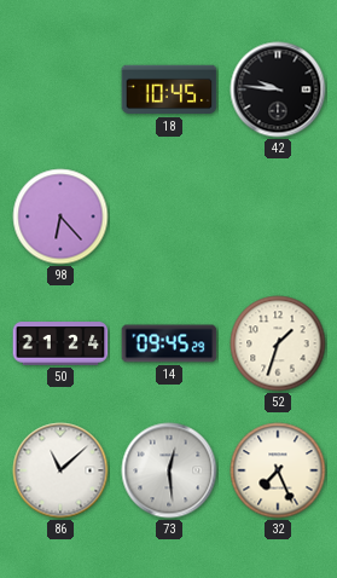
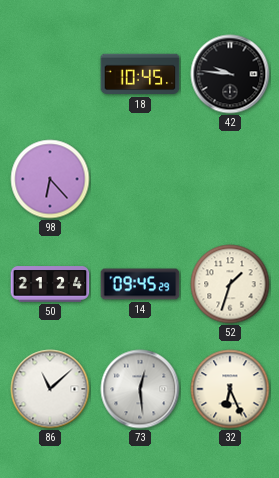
32: 7:26 -> 6:26 (230, 389)
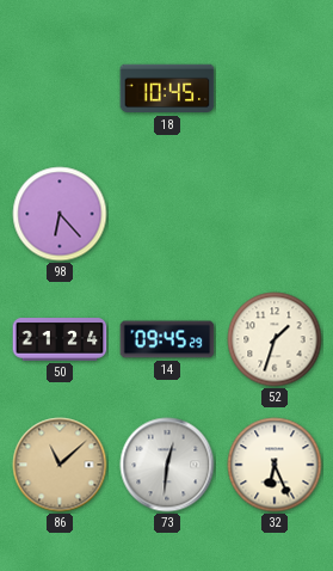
42: 9:46 -> none (230, 74)
86 dial: white -> champagne (60, 465)
73: 12:29 -> 12:31 (167, 465)
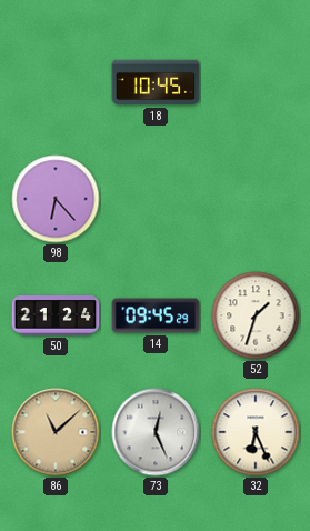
73: 12:31 -> 12:26 (156, 432)
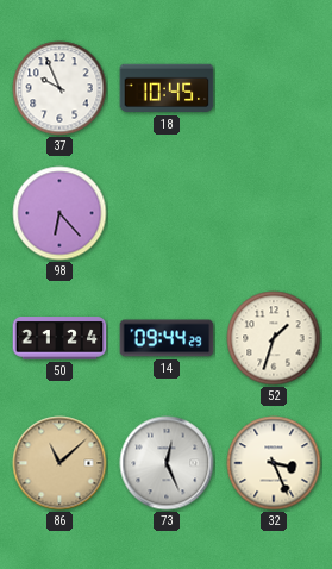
37: none -> 9:56 (59, 88)
14: 09:45 -> 09:44 (167, 338)
32: 6:26 -> 3:26 (274, 463)
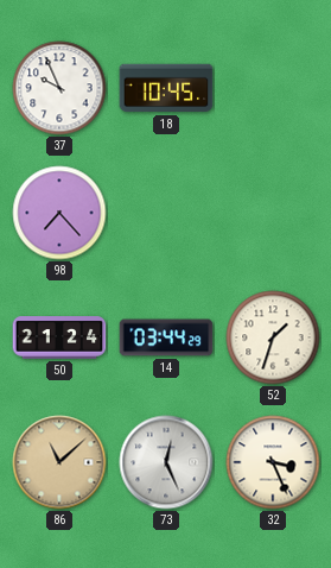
98: 6:23 -> 7:23 (59, 213)
14: 09:44 -> 03:44 (166, 337)
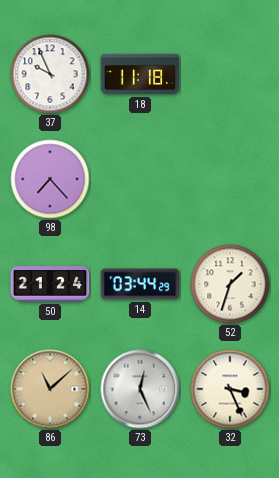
18: 10:45 -> 11:18 (140, 74)
